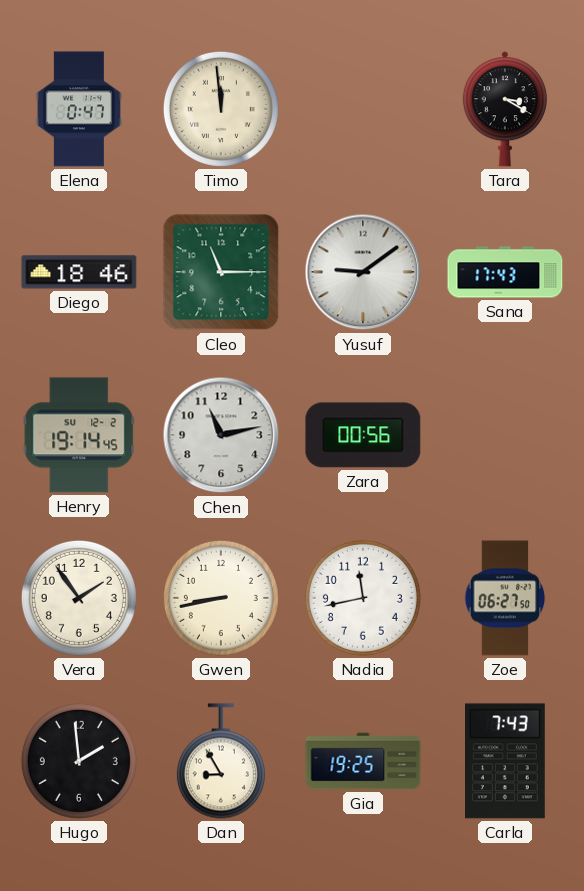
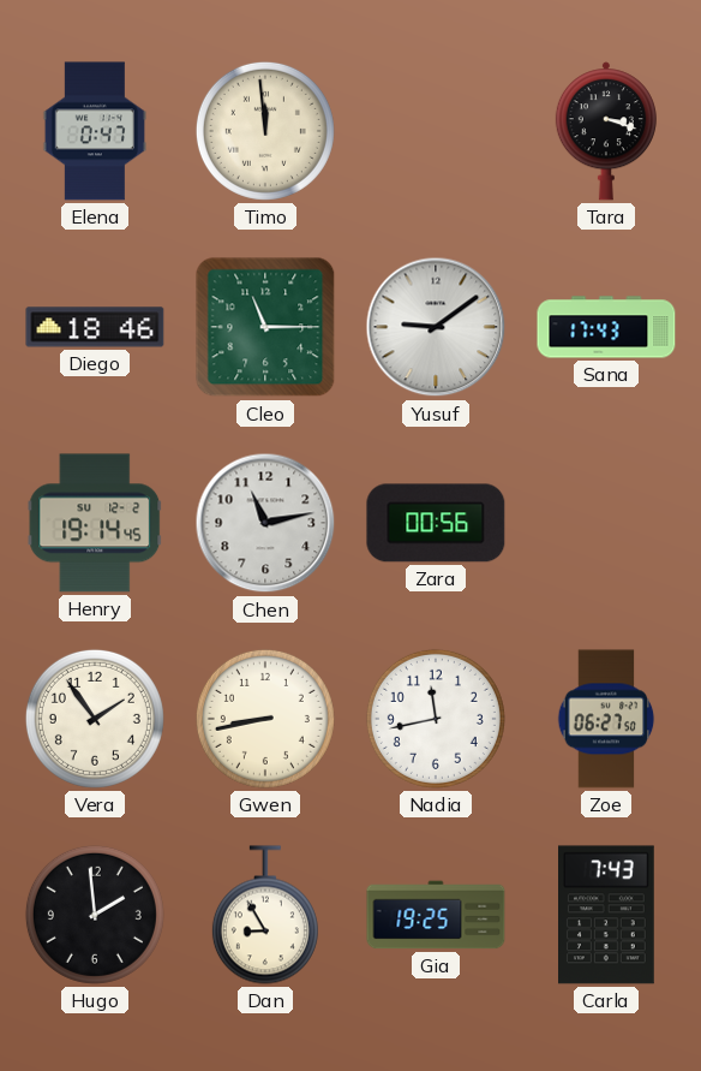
Tara: 3:20 -> 3:18 (606, 131)
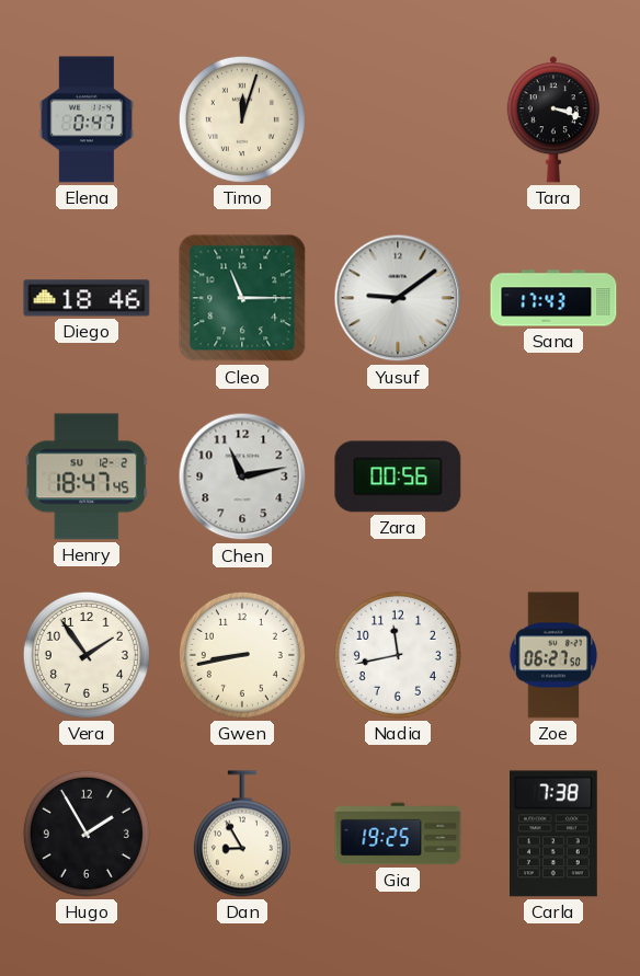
Timo: 11:59 -> 12:03 (242, 119)
Henry: 19:14 -> 18:47 (87, 476)
Hugo: 1:59 -> 1:55 (87, 834)
Carla: 7:43 -> 7:38 (555, 834)
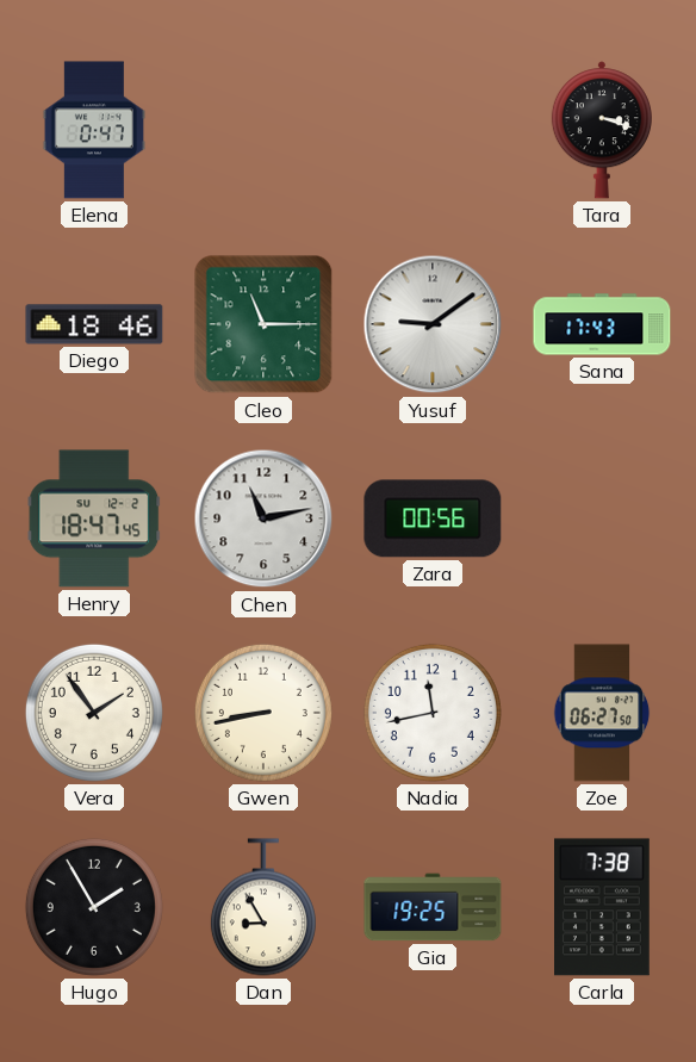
Timo: 12:03 -> none (242, 119)
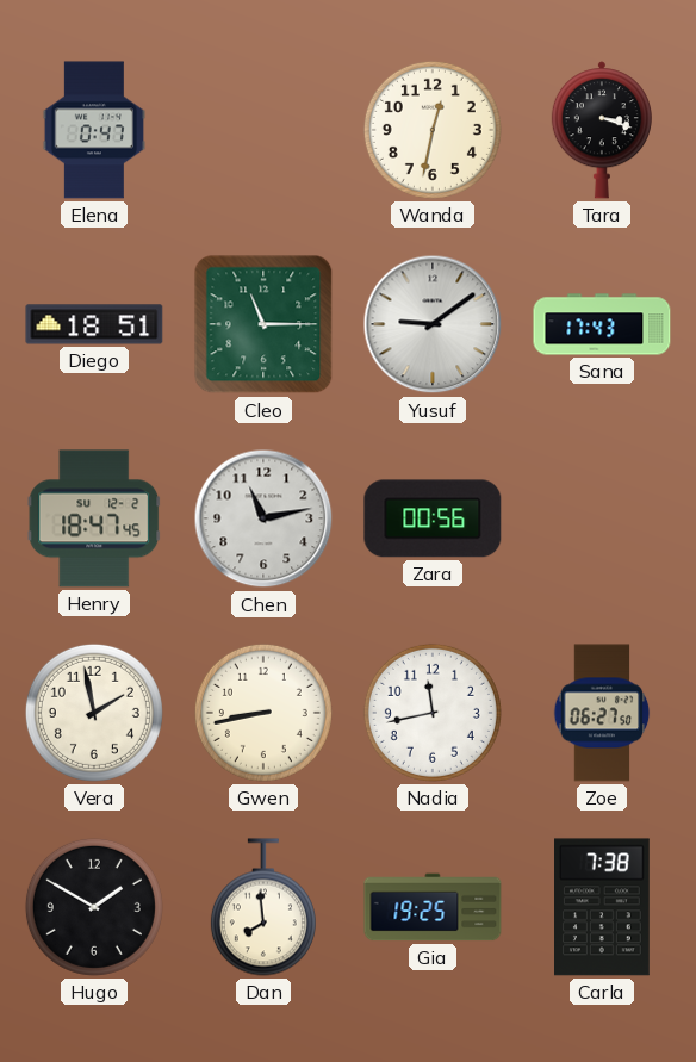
Wanda: none -> 12:32 (433, 130)
Diego: 18:46 -> 18:51 (94, 324)
Vera: 1:54 -> 1:58 (94, 713)
Hugo: 1:55 -> 1:50 (94, 907)
Dan: 8:55 -> 7:59 (263, 907)
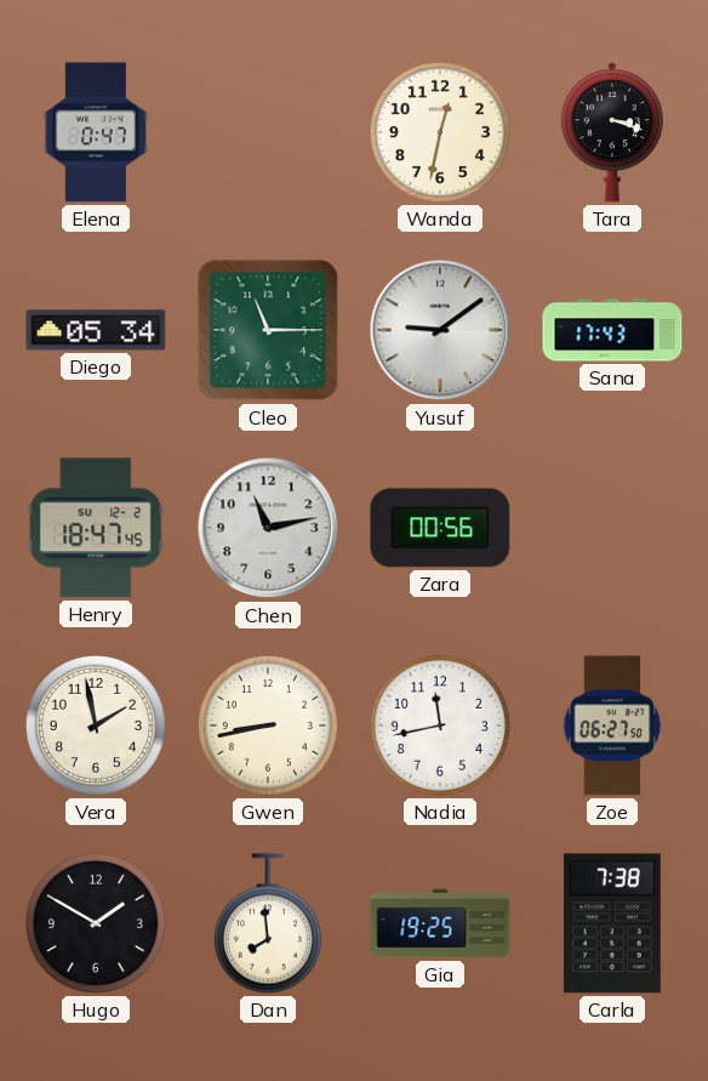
Diego: 18:51 -> 05:34 (96, 330)
